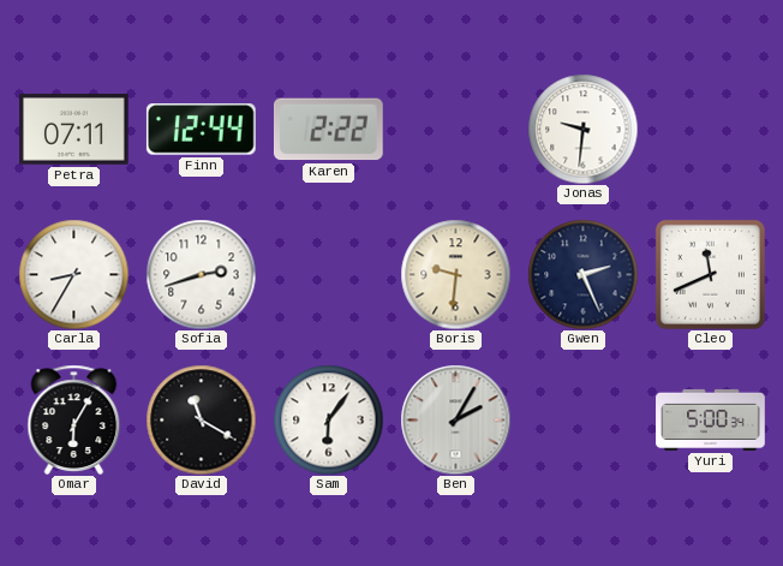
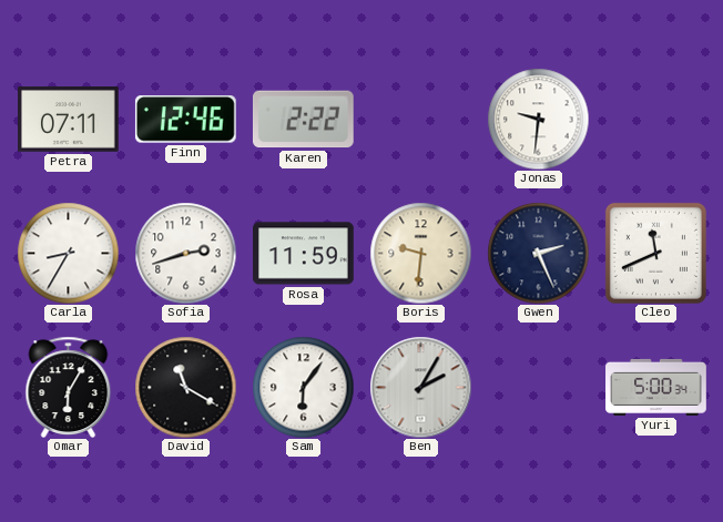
Finn: 12:44 -> 12:46 (185, 120)
Rosa: none -> 11:59 (304, 254)
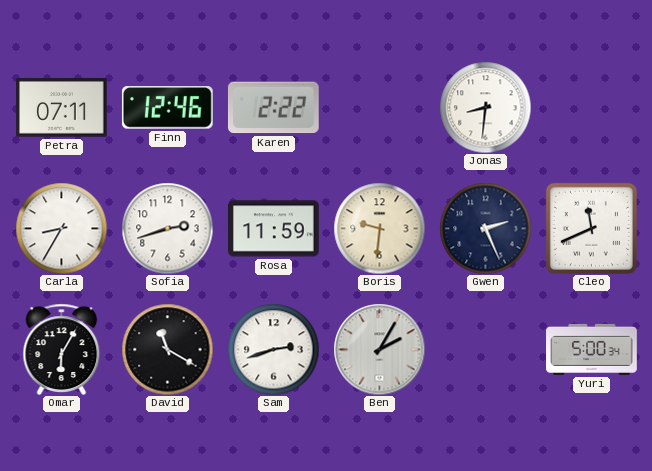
Jonas: 9:31 -> 8:31 (485, 107)
Sam: 6:06 -> 2:42 (273, 349)
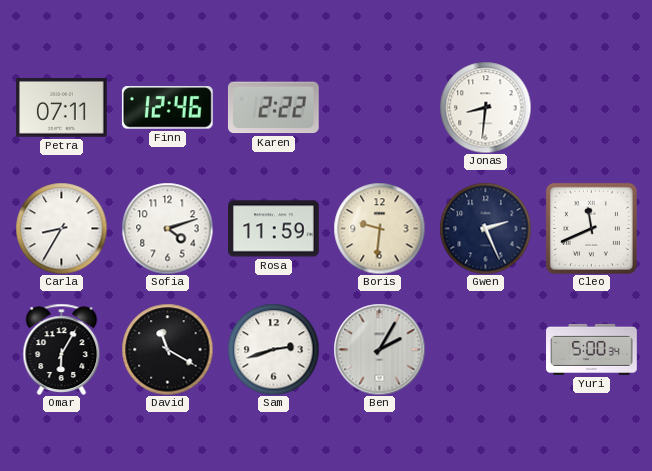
Sofia: 2:42 -> 4:12 (167, 228)
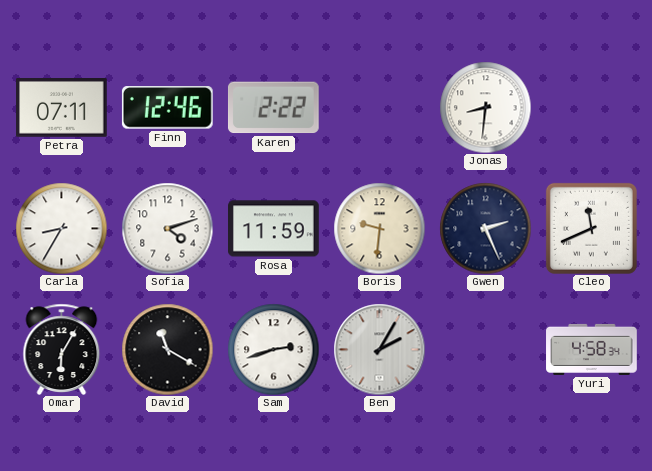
Yuri: 5:00 -> 4:58 (592, 349)
